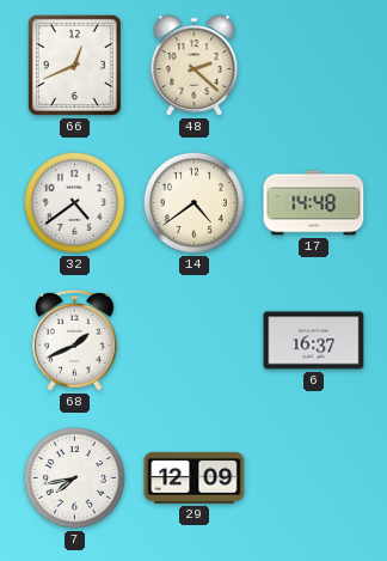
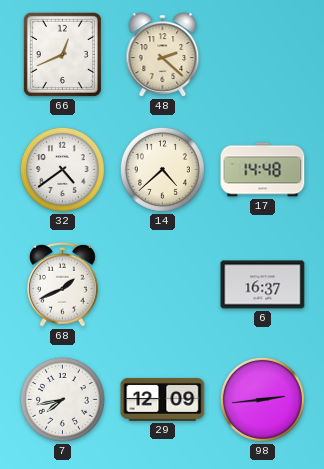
14: 4:39 -> 4:38 (162, 169)
98: none -> 2:44 (262, 399)
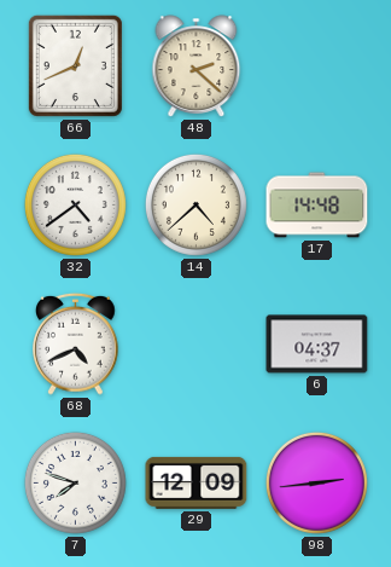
68: 1:41 -> 4:41 (76, 343)
6: 16:37 -> 04:37 (317, 345)
7: 7:43 -> 7:48 (75, 482)
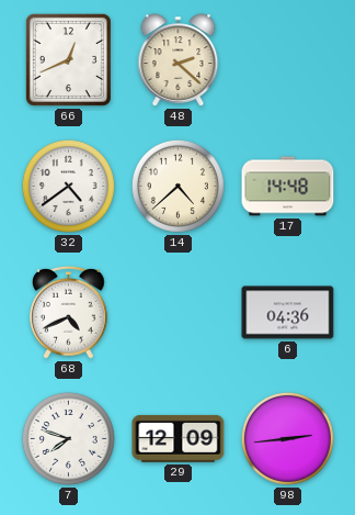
6: 04:37 -> 04:36 (288, 313)
